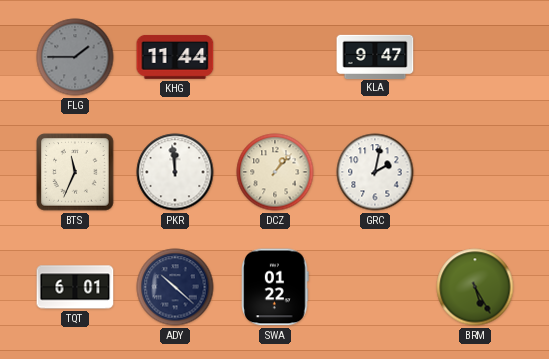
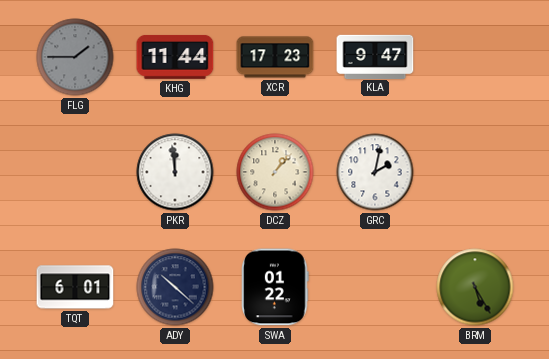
XCR: none -> 17:23 (275, 57)
BTS: 11:34 -> none (75, 172)
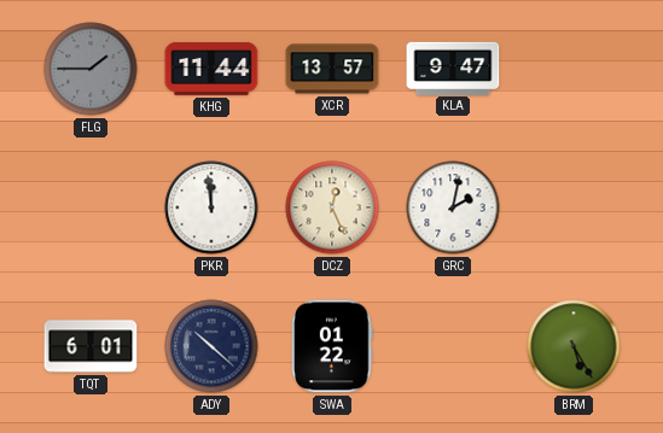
XCR: 17:23 -> 13:57 (332, 69)
DCZ: 1:07 -> 12:26 (332, 207)
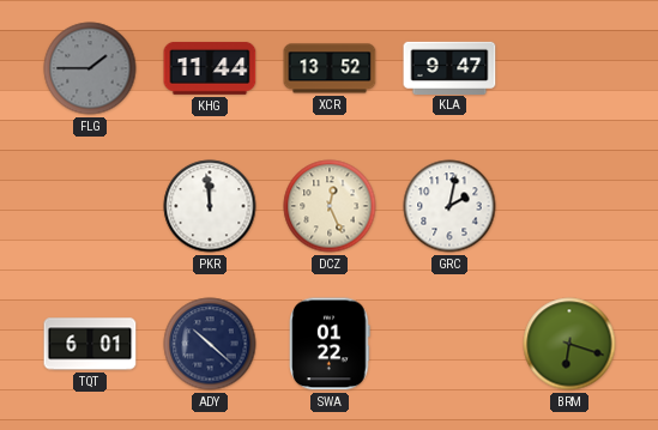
XCR: 13:57 -> 13:52 (330, 68)
BRM: 5:25 -> 6:18 (569, 344)
